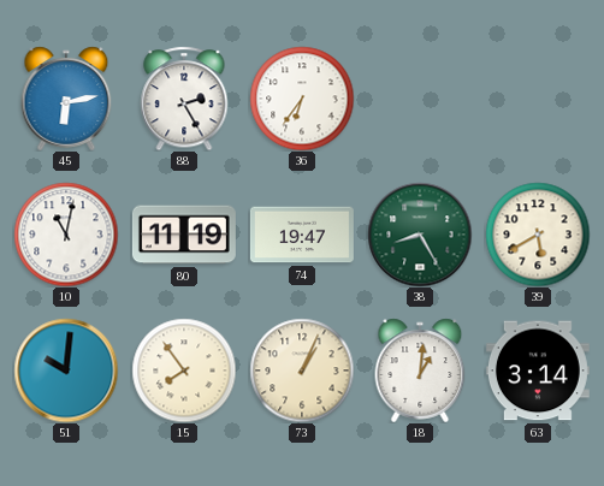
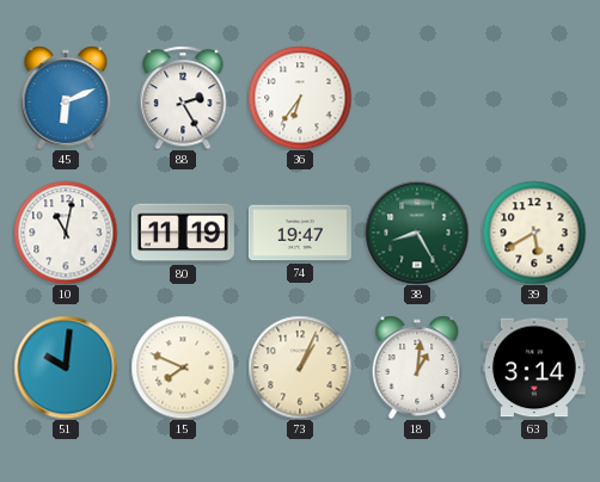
45: 6:13 -> 6:11 (66, 98)
15: 7:54 -> 7:49 (183, 367)
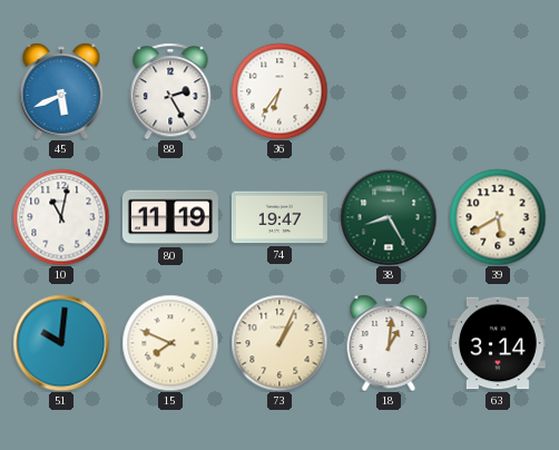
45: 6:11 -> 5:41 (61, 91)
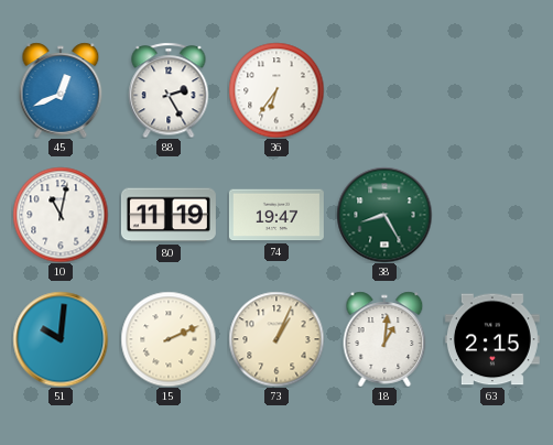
45: 5:41 -> 12:41 (61, 90)
39: 5:40 -> none (498, 217)
15: 7:49 -> 2:11 (169, 339)
63: 3:14 -> 2:15 (492, 339)
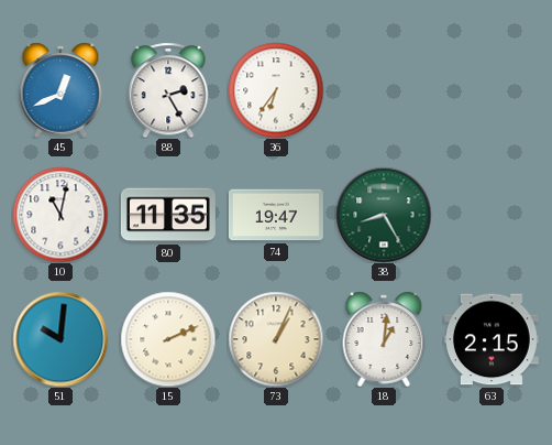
80: 11:19 -> 11:35 (168, 215)
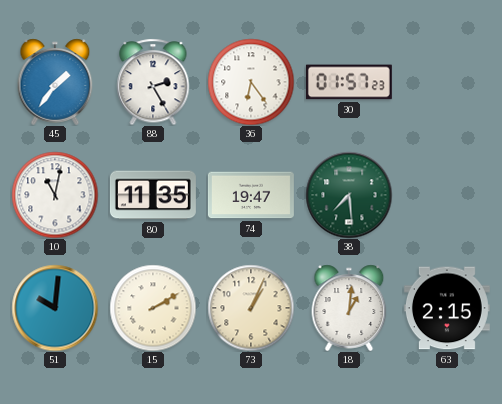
45: 12:41 -> 1:36 (55, 82)
36: 6:36 -> 6:24 (251, 82)
30: none -> 01:57 (349, 82)
38: 8:25 -> 7:29 (349, 195)
15: 2:11 -> 2:10 (153, 308)
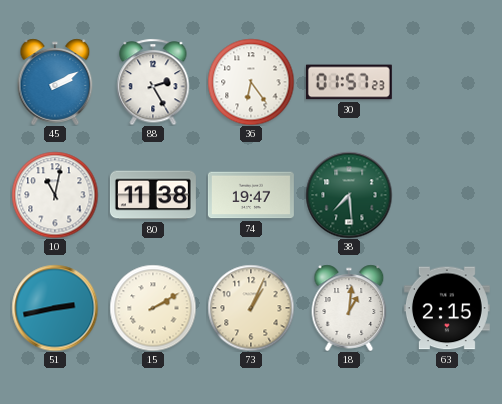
45: 1:36 -> 2:10 (55, 82)
80: 11:35 -> 11:38 (153, 195)
51: 10:01 -> 2:43 (55, 308)
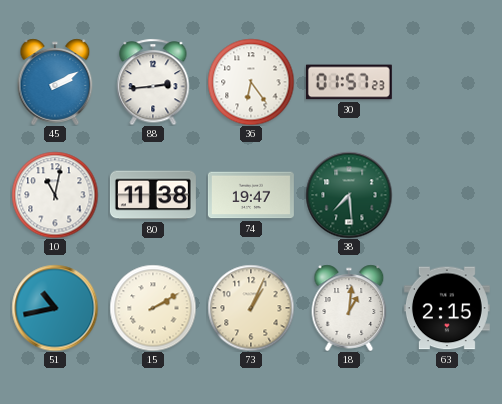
88: 2:25 -> 2:44 (153, 82)
51: 2:43 -> 10:43 (55, 308)
